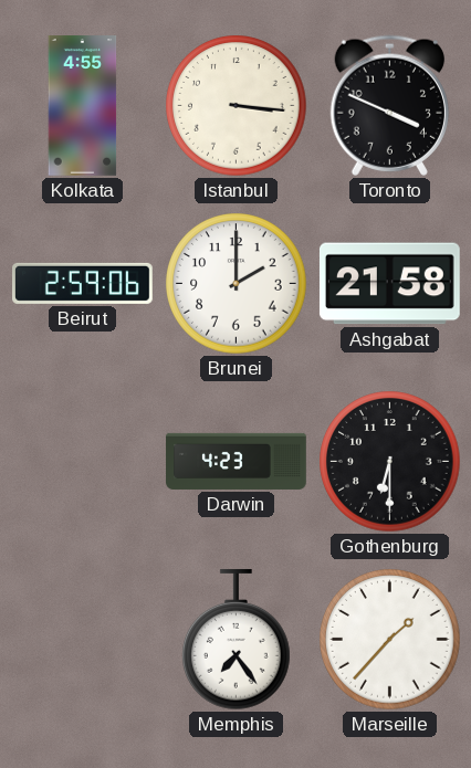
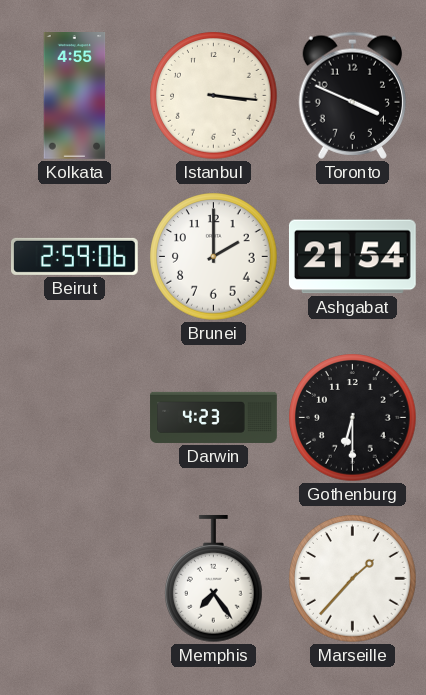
Ashgabat: 21:58 -> 21:54 (352, 257)
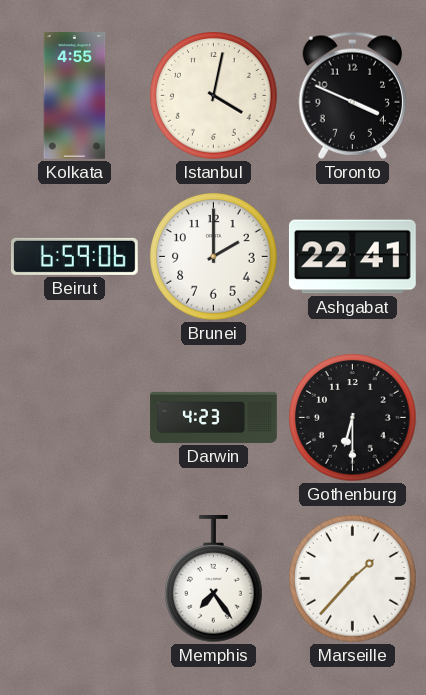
Istanbul: 3:16 -> 4:02 (214, 96)
Beirut: 2:59 -> 6:59 (75, 256)
Ashgabat: 21:54 -> 22:41 (352, 257)
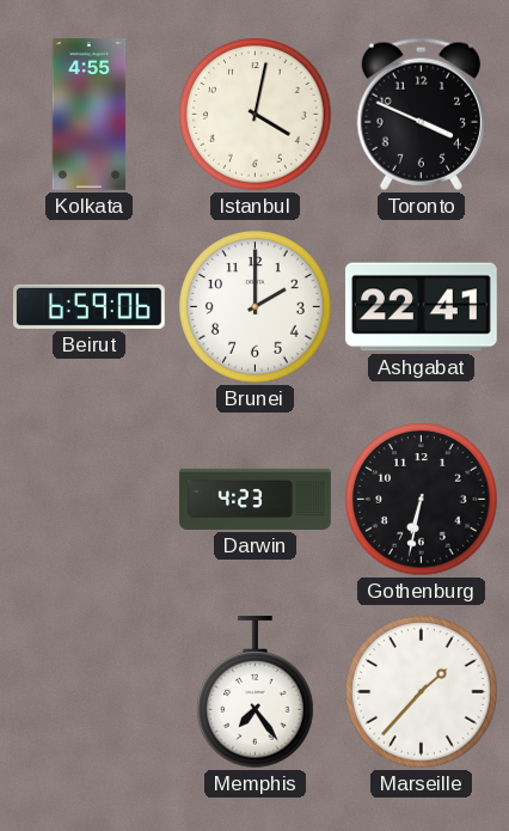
Gothenburg: 6:30 -> 6:32 (422, 500)
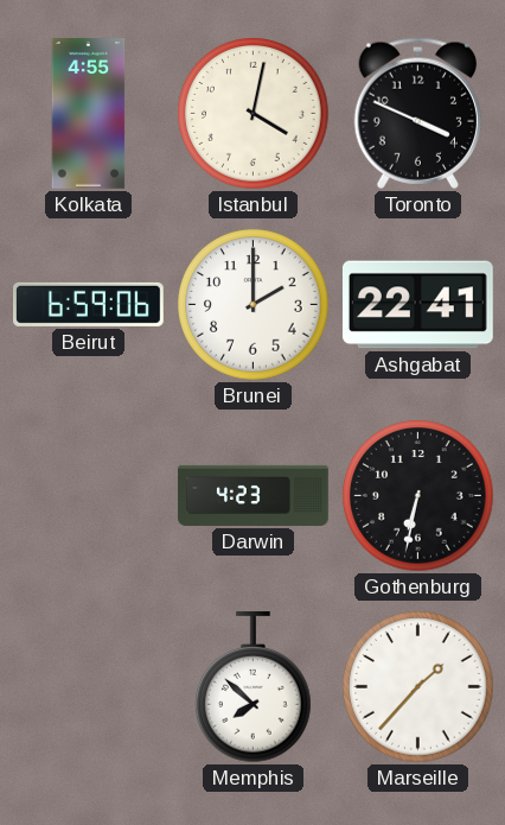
Memphis: 7:24 -> 7:52 (254, 687)
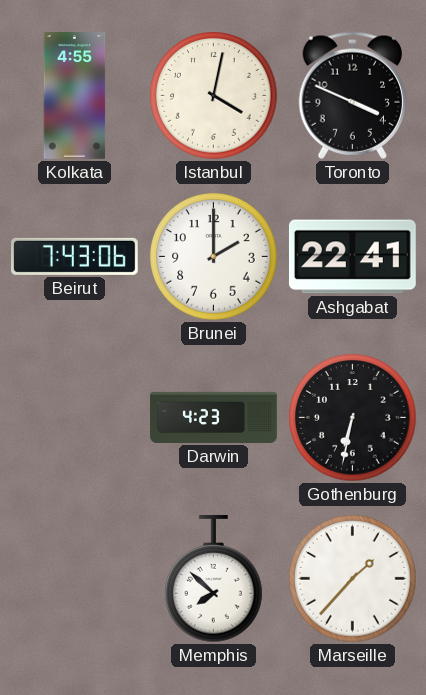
Beirut: 6:59 -> 7:43 (75, 256)
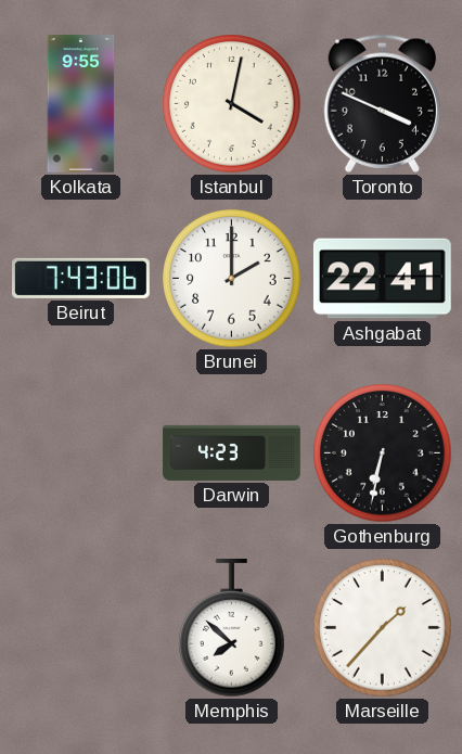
Kolkata: 4:55 -> 9:55 (81, 104)
